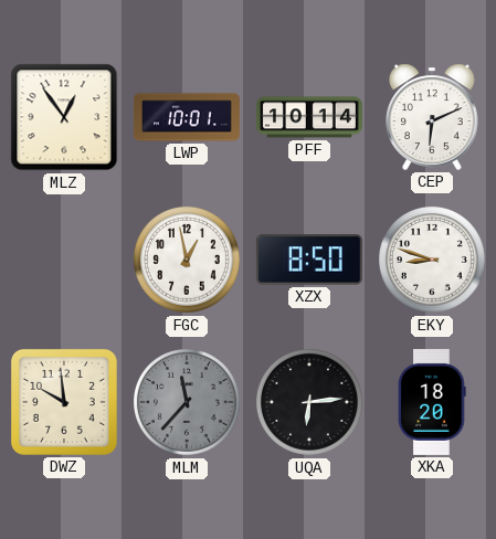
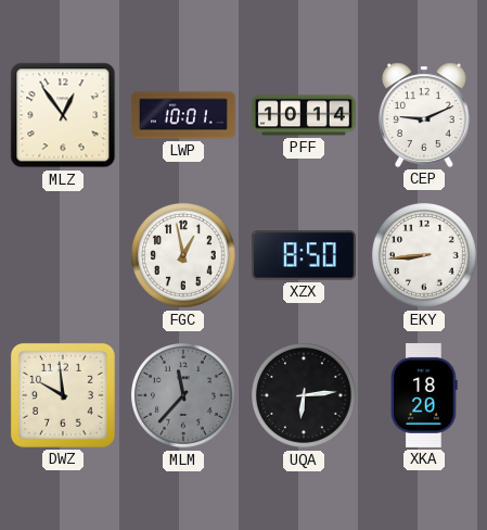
CEP: 6:11 -> 9:11 (424, 115)
EKY: 8:48 -> 8:44 (424, 255)
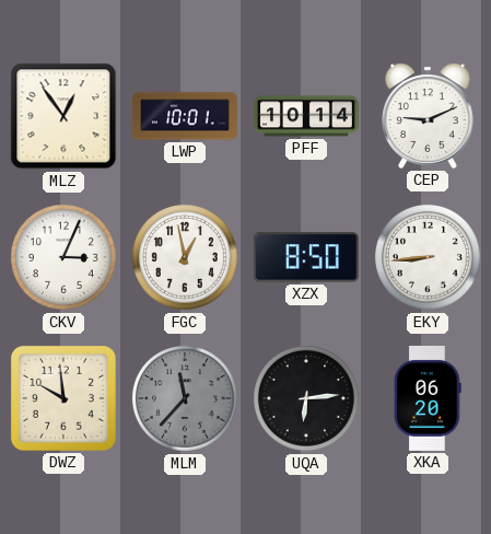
CKV: none -> 3:04 (63, 257)
XKA: 18:20 -> 06:20 (428, 398)
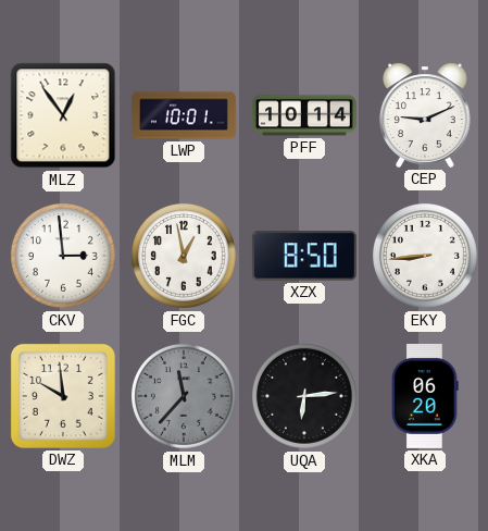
CKV: 3:04 -> 2:59 (63, 256)
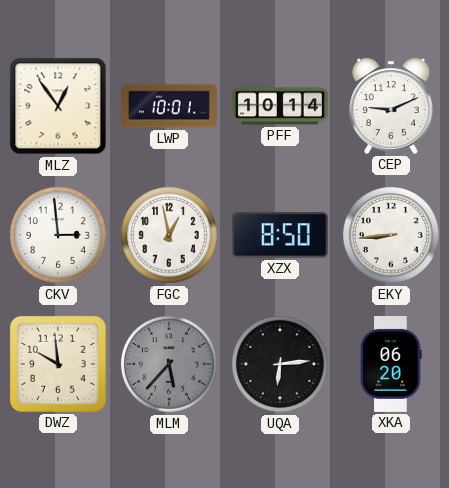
MLM: 11:37 -> 5:37 (169, 364)
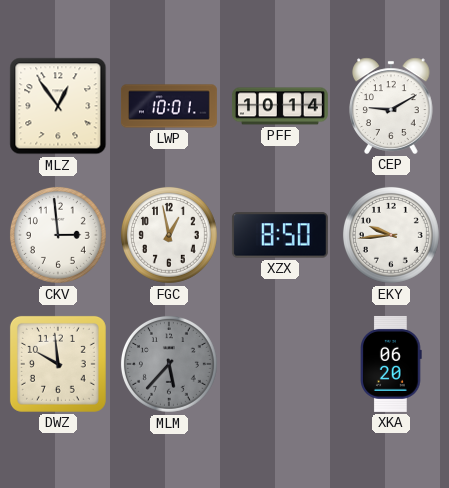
CEP: 9:11 -> 9:10 (391, 106)
EKY: 8:44 -> 9:44 (391, 235)
UQA: 6:14 -> none (280, 364)
